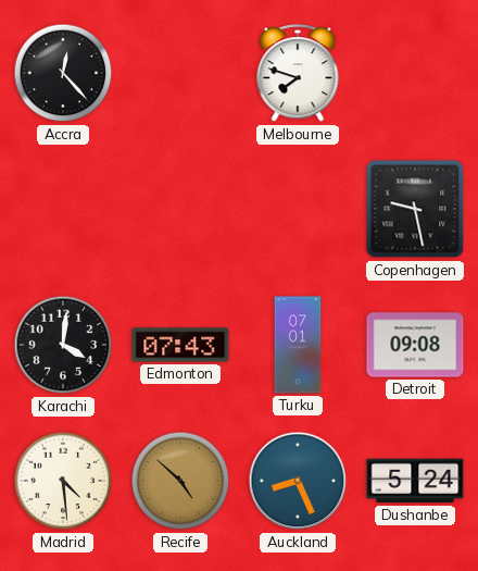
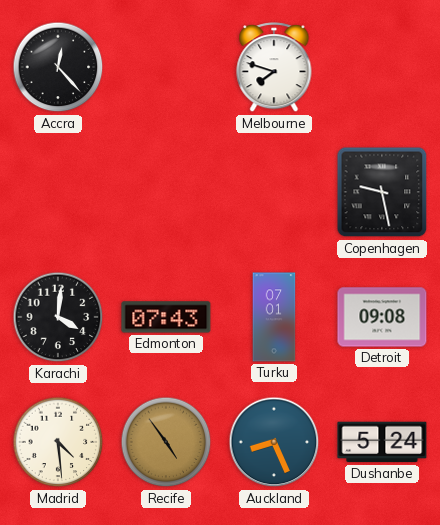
Recife: 4:52 -> 4:54 (166, 442)
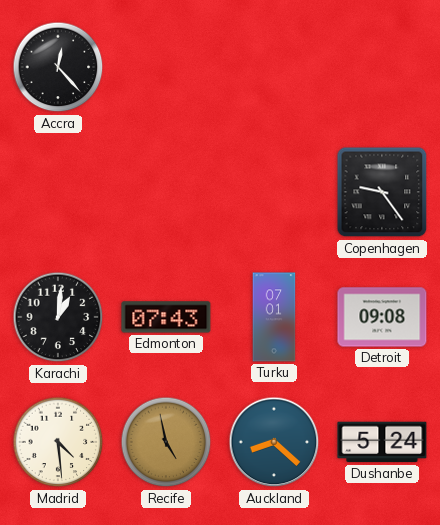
Melbourne: 7:48 -> none (274, 68)
Copenhagen: 9:28 -> 9:24 (382, 192)
Karachi: 4:01 -> 1:01 (58, 317)
Recife: 4:54 -> 4:58 (166, 442)
Auckland: 8:26 -> 8:22 (274, 442)
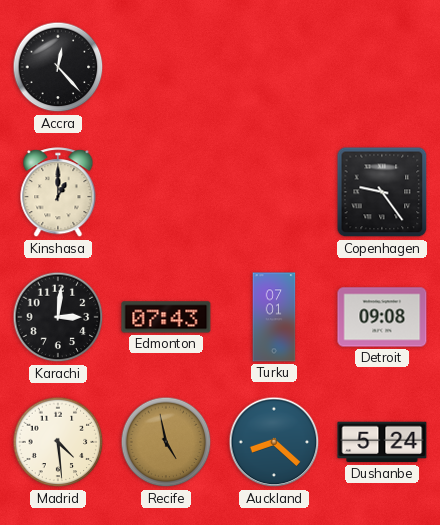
Kinshasa: none -> 1:00 (58, 193)
Karachi: 1:01 -> 3:01 (58, 317)
